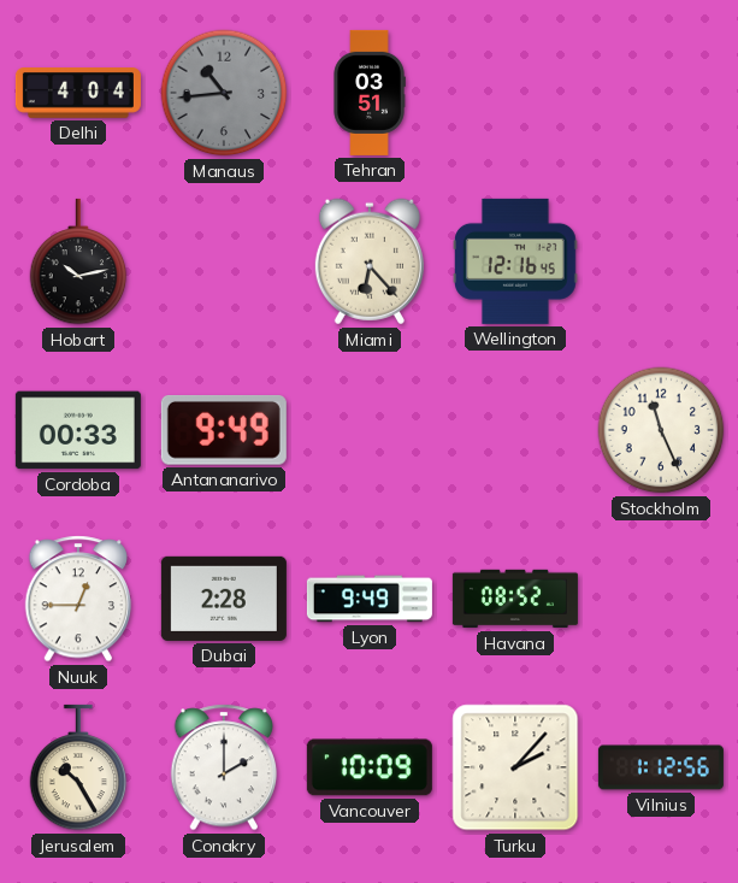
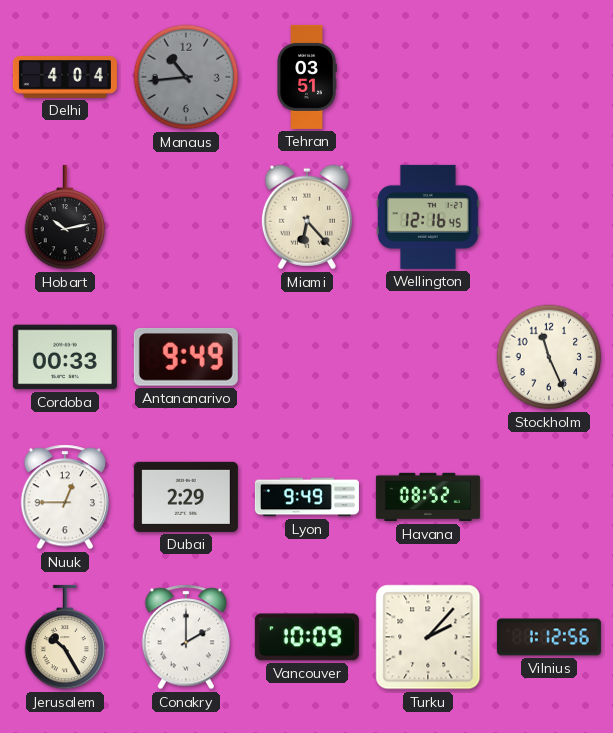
Dubai: 2:28 -> 2:29 (186, 497)
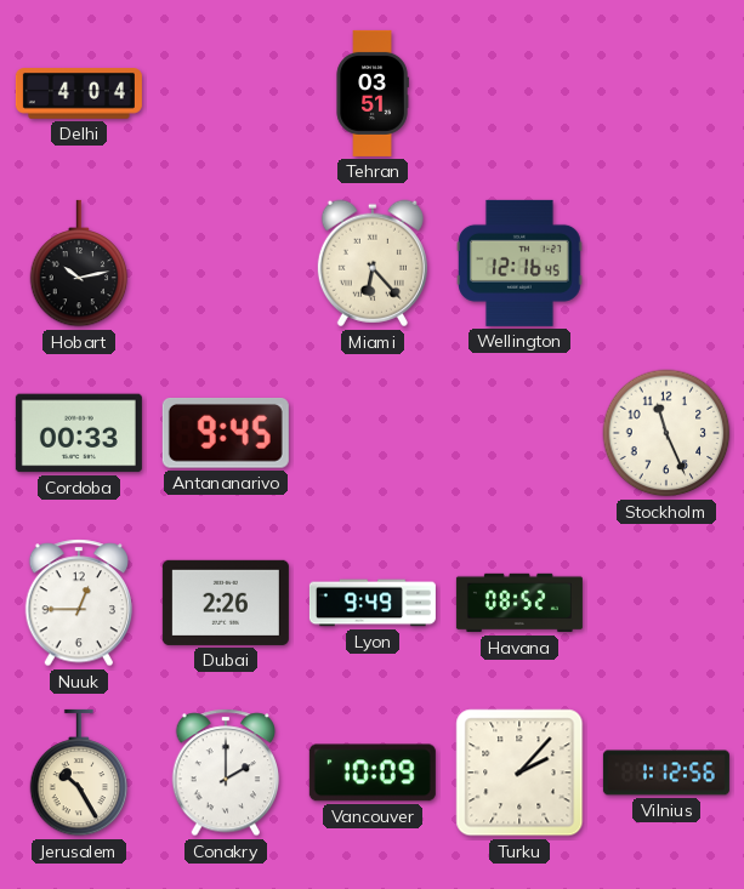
Manaus: 10:44 -> none (186, 77)
Antananarivo: 9:49 -> 9:45 (226, 434)
Dubai: 2:29 -> 2:26 (226, 603)
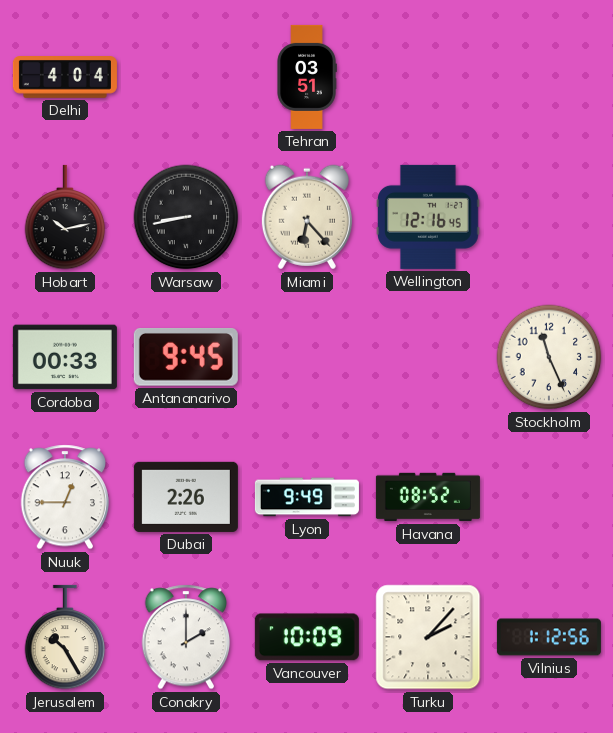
Warsaw: none -> 8:43 (186, 217)
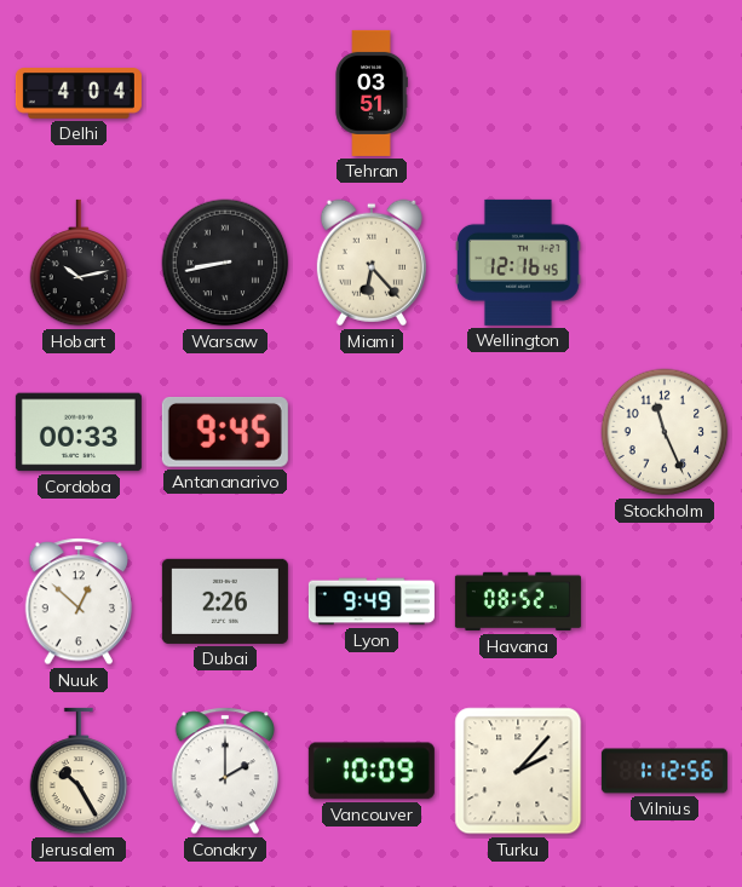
Nuuk: 12:45 -> 12:52 (79, 601)
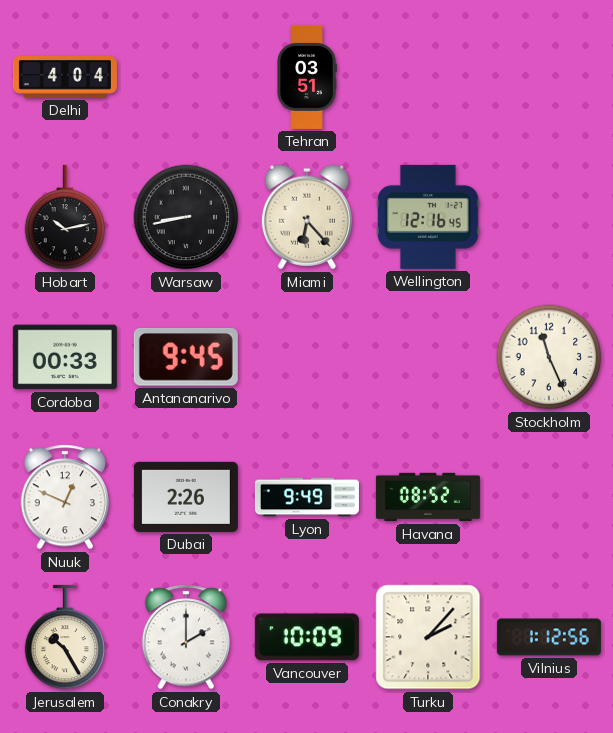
Nuuk: 12:52 -> 12:49 (65, 497)
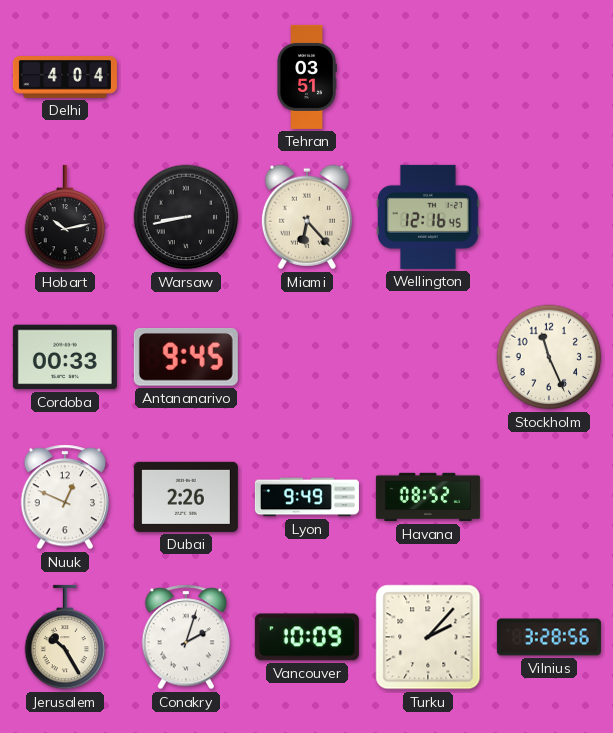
Conakry: 2:00 -> 2:03 (186, 637)
Vilnius: 1:12 -> 3:28 (549, 637)
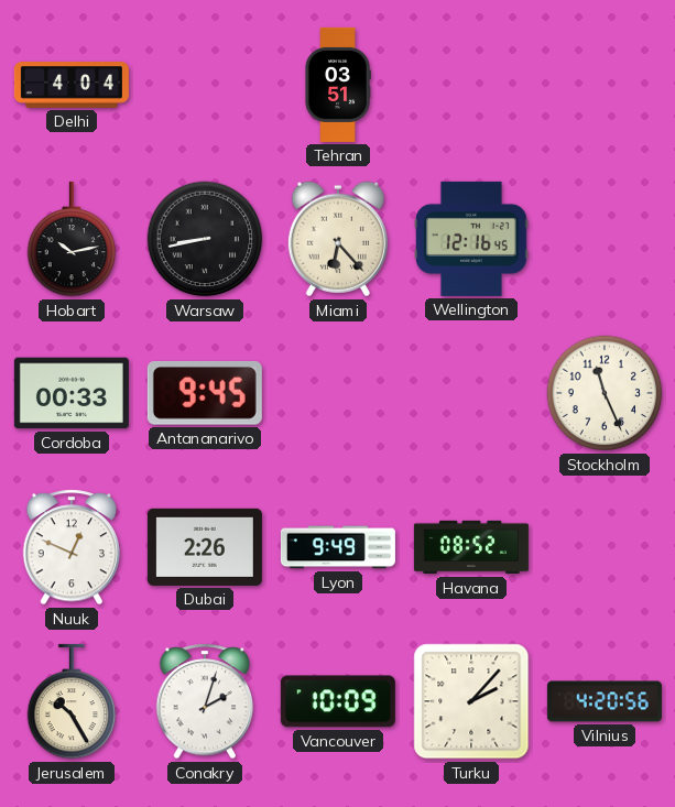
Vilnius: 3:28 -> 4:20 (605, 701)
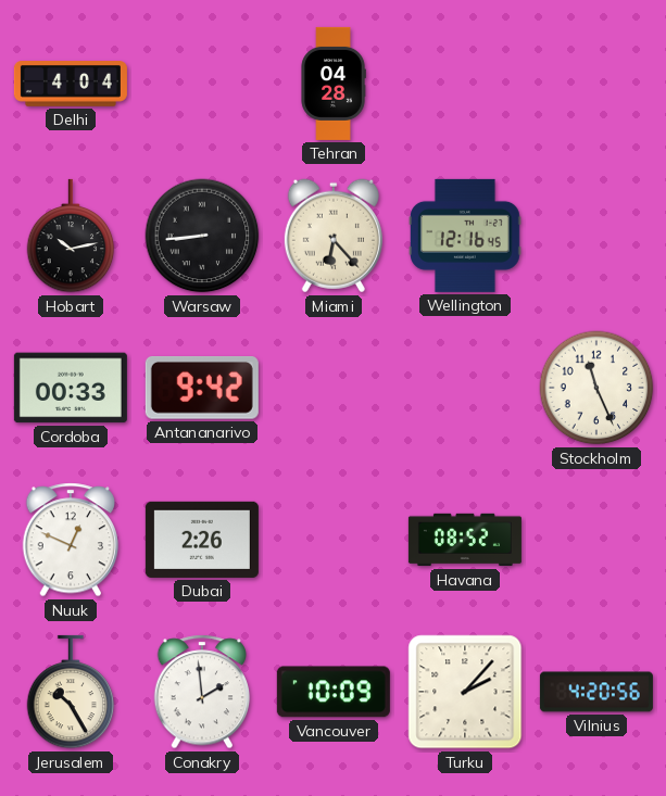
Tehran: 03:51 -> 04:28 (334, 84)
Warsaw: 8:43 -> 8:44 (202, 236)
Antananarivo: 9:45 -> 9:42 (202, 389)
Lyon: 9:49 -> none (338, 547)
Conakry: 2:03 -> 1:59 (202, 692)
